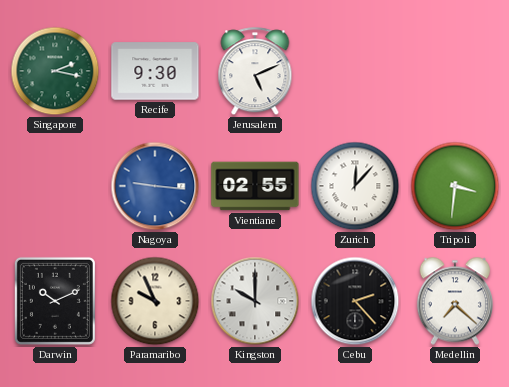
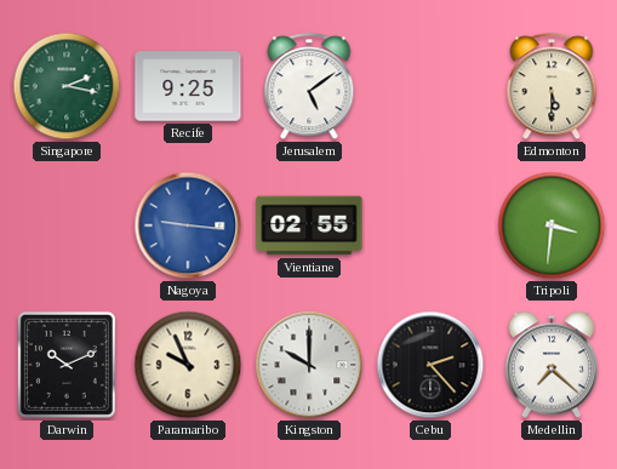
Recife: 9:30 -> 9:25 (188, 86)
Jerusalem: 5:11 -> 5:09 (309, 87)
Edmonton: none -> 5:30 (552, 87)
Zurich: 12:07 -> none (355, 186)
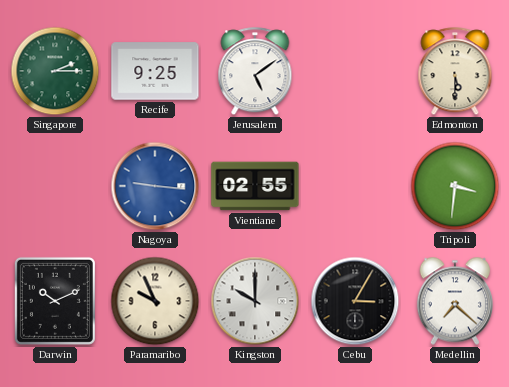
Singapore: 2:17 -> 2:15 (55, 71)
Cebu: 2:23 -> 3:05 (355, 301)
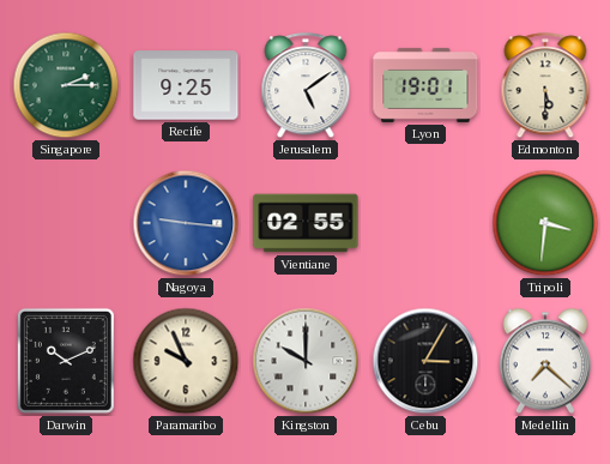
Lyon: none -> 19:01 (425, 85)
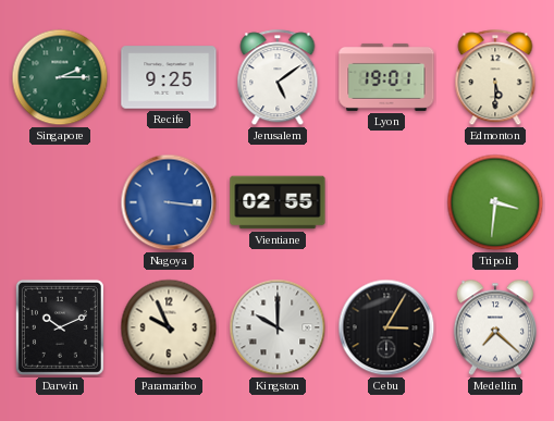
Nagoya: 9:16 -> 3:16 (169, 202)
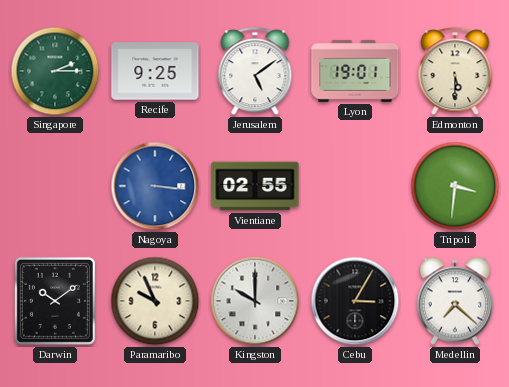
Darwin: 10:11 -> 10:09 (55, 301)
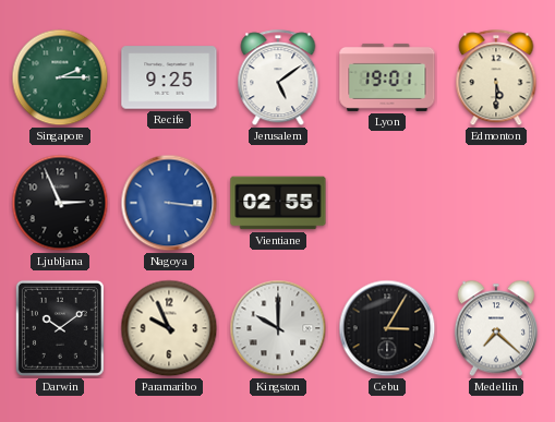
Ljubljana: none -> 2:56 (60, 203)
Tripoli: 3:31 -> none (455, 186)
